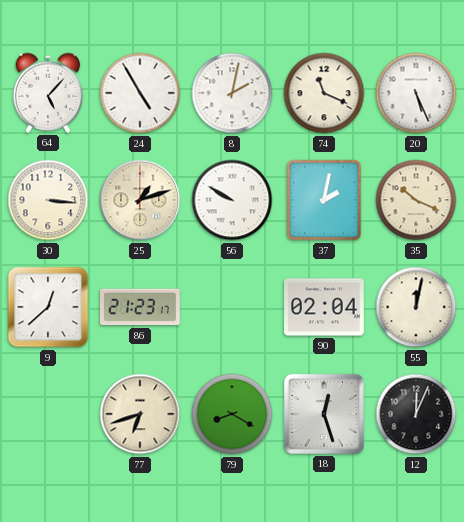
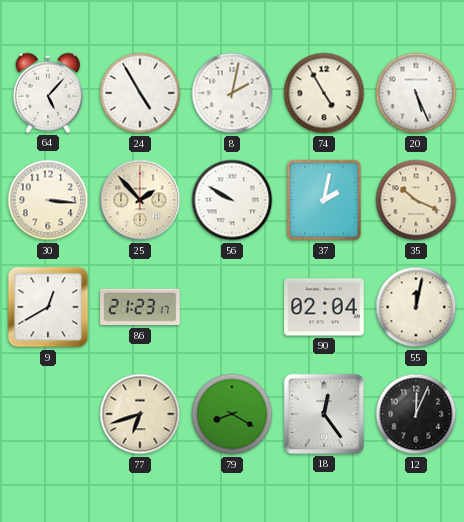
74: 11:19 -> 4:55 (324, 93)
25: 1:12 -> 1:53 (140, 200)
9: 12:38 -> 12:40 (48, 307)
18: 12:27 -> 12:24 (324, 414)
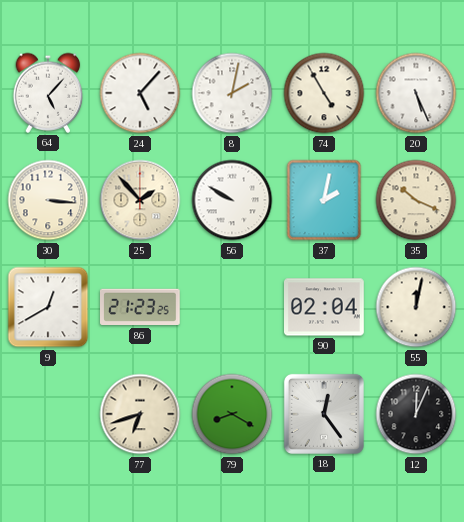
24: 4:55 -> 5:07 (140, 93)
86: 21:23:17 -> 21:23:25 (141, 307)
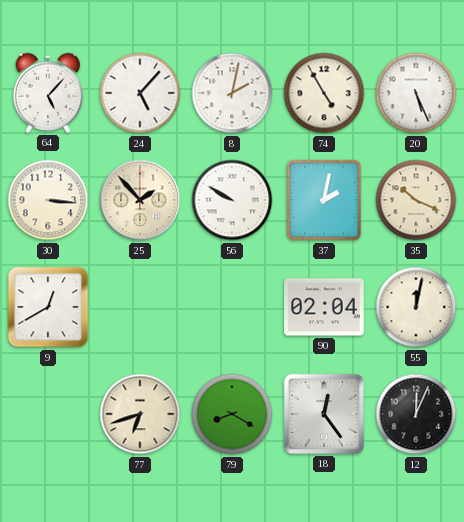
86: 21:23 -> none (141, 307)
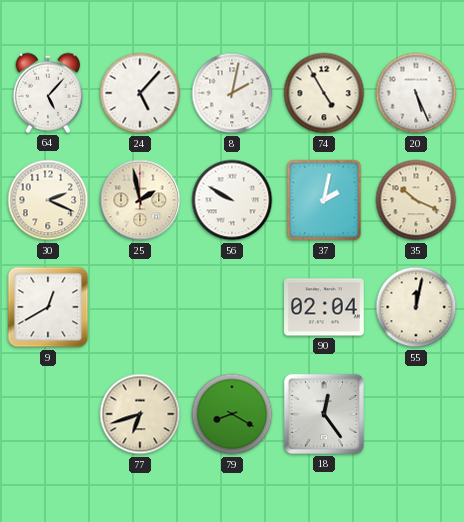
30: 3:16 -> 2:19 (48, 200)
25: 1:53 -> 1:58 (140, 200)
12: 12:04 -> none (416, 414)
